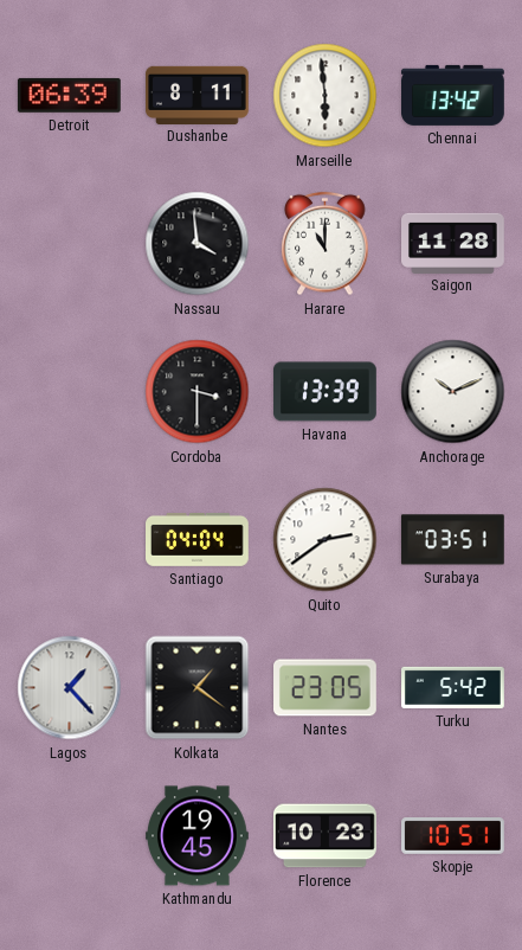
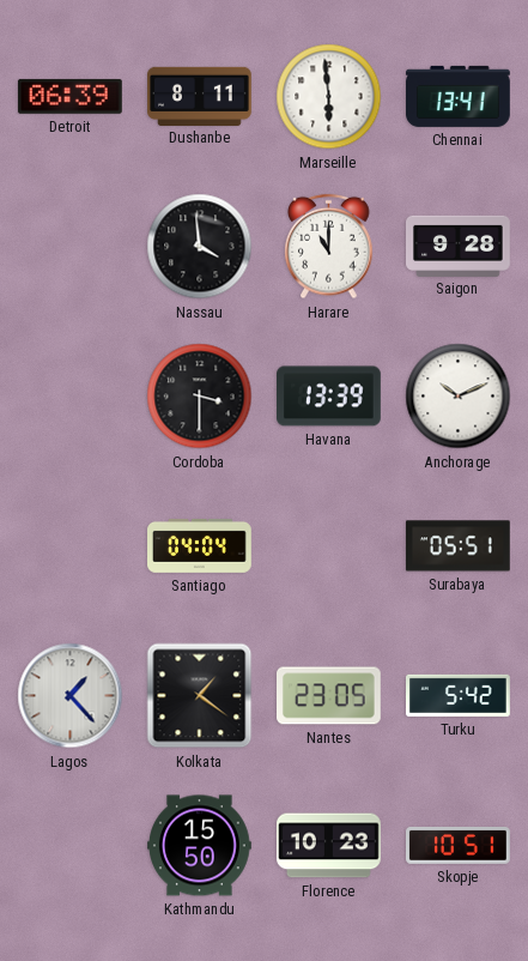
Chennai: 13:42 -> 13:41 (459, 96)
Saigon: 11:28 -> 9:28 (459, 246)
Quito: 2:39 -> none (326, 540)
Surabaya: 03:51 -> 05:51 (457, 546)
Kathmandu: 19:45 -> 15:50 (200, 846)
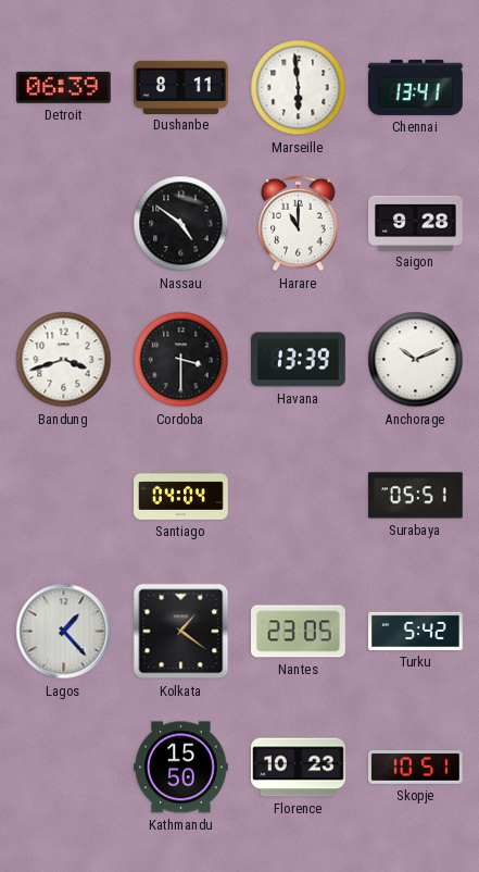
Nassau: 3:59 -> 4:51 (181, 224)
Bandung: none -> 3:42 (64, 360)
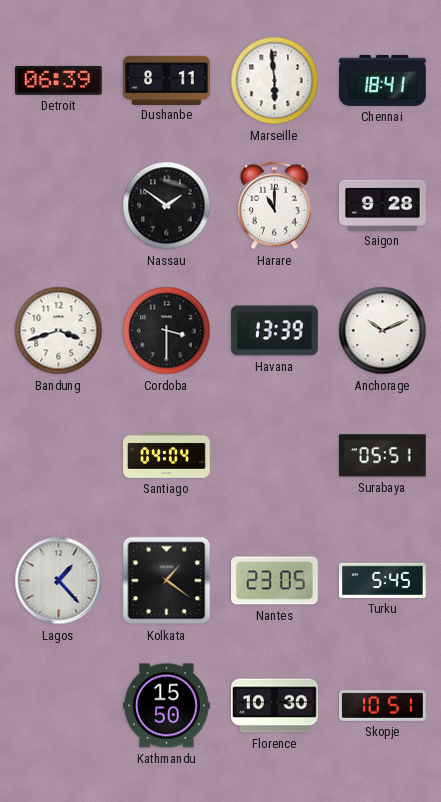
Chennai: 13:41 -> 18:41 (383, 80)
Nassau: 4:51 -> 1:51 (167, 206)
Turku: 5:42 -> 5:45 (383, 580)
Florence: 10:23 -> 10:30 (275, 706)
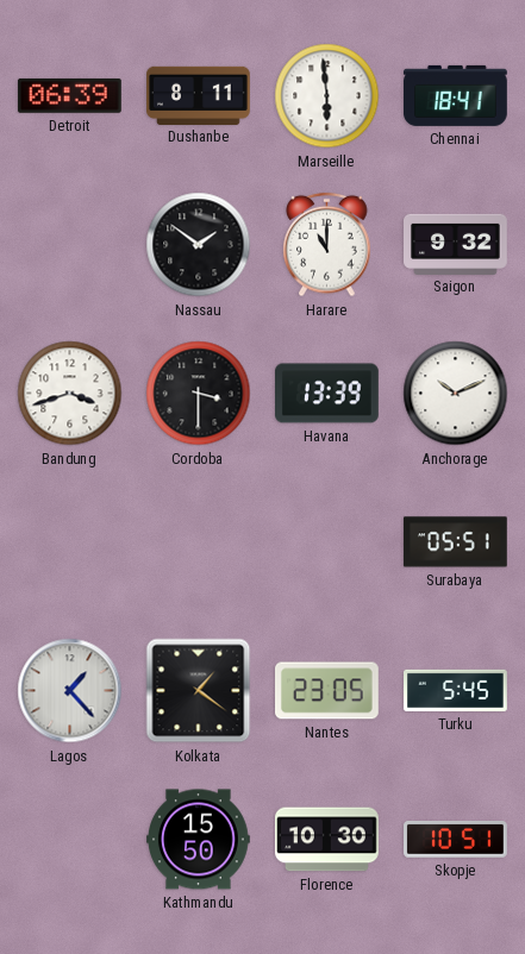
Saigon: 9:28 -> 9:32 (456, 244)
Santiago: 04:04 -> none (167, 455)
